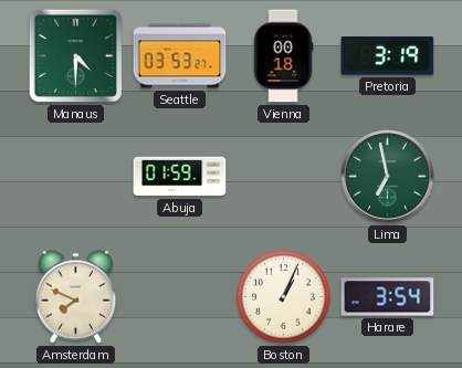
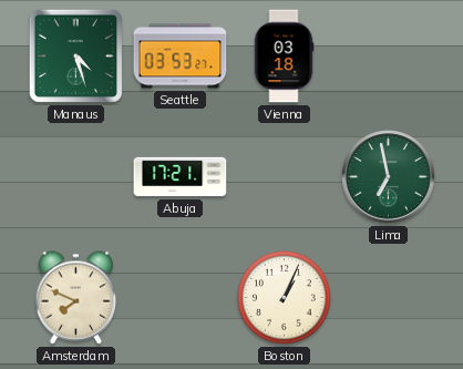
Manaus: 4:30 -> 4:27 (75, 55)
Vienna: 00:18 -> 03:18 (284, 57)
Pretoria: 3:19 -> none (388, 56)
Abuja: 01:59 -> 17:21 (181, 177)
Harare: 3:54 -> none (388, 297)
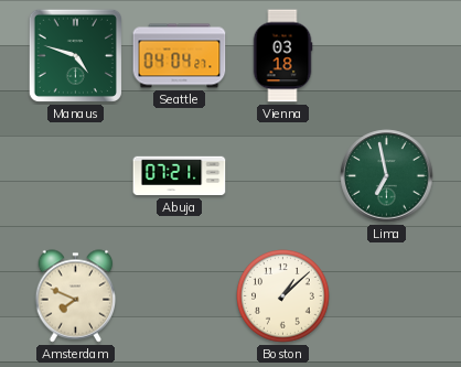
Manaus: 4:27 -> 4:48 (75, 55)
Seattle: 03:53 -> 04:04 (180, 56)
Abuja: 17:21 -> 07:21 (180, 176)
Boston: 1:04 -> 1:08 (283, 296)
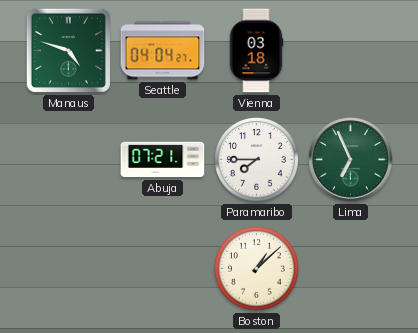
Paramaribo: none -> 7:45 (257, 160)
Lima: 6:58 -> 6:56 (351, 160)
Amsterdam: 7:49 -> none (76, 296)
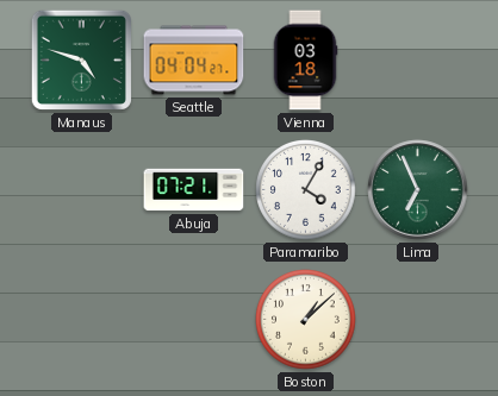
Paramaribo: 7:45 -> 4:05 (306, 190)
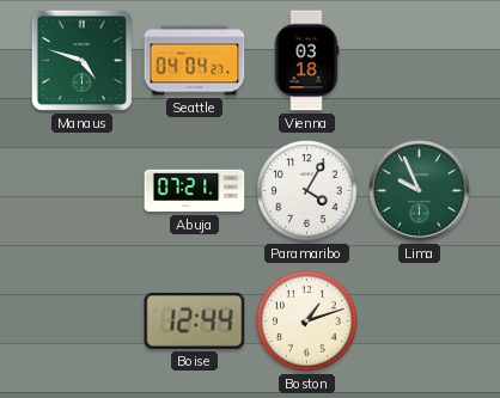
Lima: 6:56 -> 9:56 (420, 191)
Boise: none -> 12:44 (195, 320)
Boston: 1:08 -> 1:12 (307, 322)
